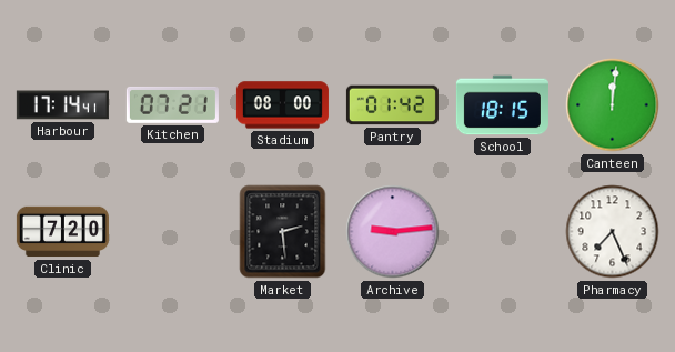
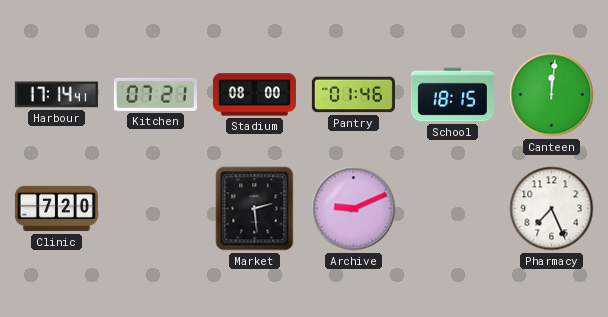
Pantry: 01:42 -> 01:46 (353, 95)
Archive: 9:14 -> 9:11 (354, 209)
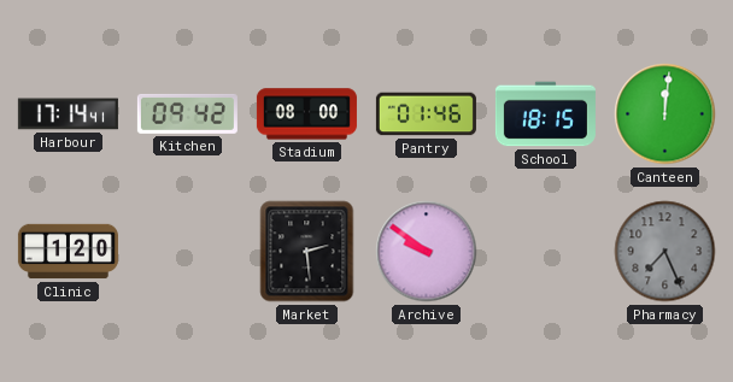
Kitchen: 07:21 -> 09:42 (187, 113)
Clinic: 7:20 -> 1:20 (68, 252)
Archive: 9:11 -> 9:51 (427, 252)
Pharmacy dial: white -> grey (665, 252)
